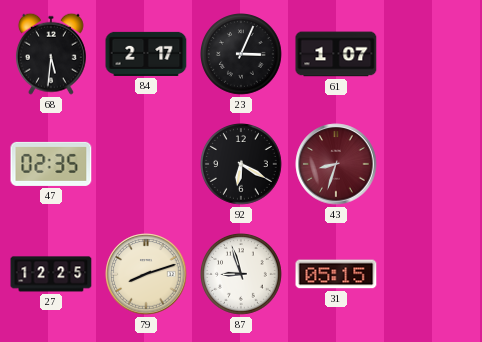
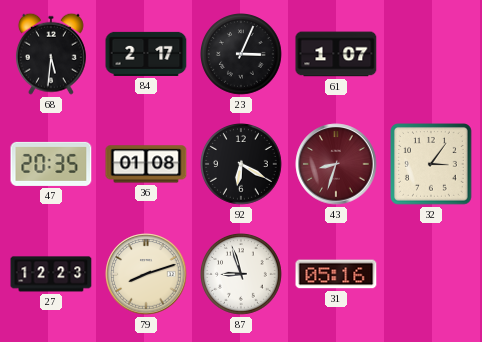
47: 02:35 -> 20:35 (51, 164)
36: none -> 01:08 (146, 164)
32: none -> 3:06 (432, 165)
27: 12:25 -> 12:23 (51, 274)
31: 05:15 -> 05:16 (336, 274)
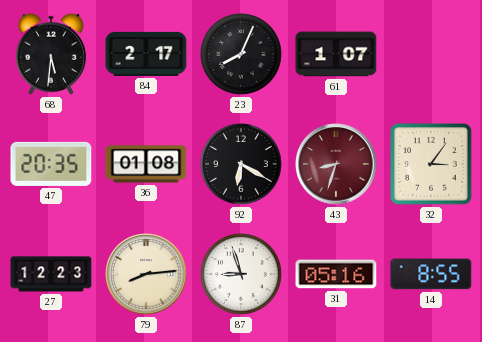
23: 3:04 -> 8:04 (242, 55)
79: 8:12 -> 8:14 (146, 274)
14: none -> 8:55 (431, 274)
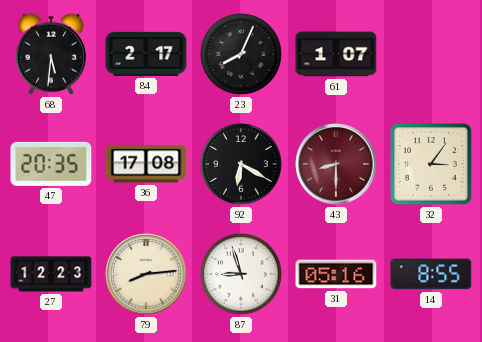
36: 01:08 -> 17:08 (146, 164)
43: 8:33 -> 8:30 (336, 164)
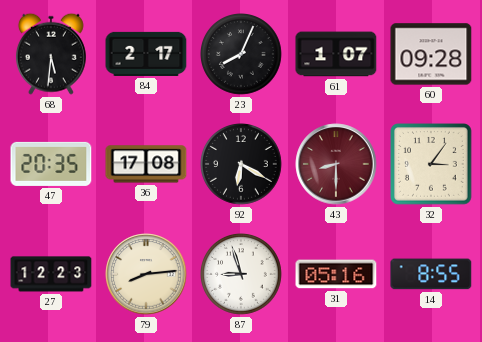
60: none -> 09:28 (431, 54)
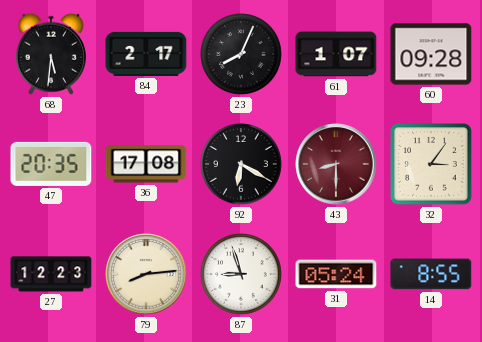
31: 05:16 -> 05:24 (336, 274)
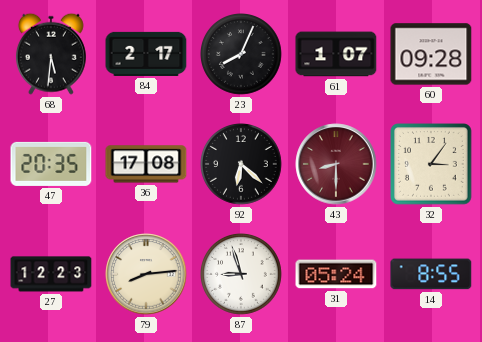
92: 6:20 -> 6:22 (242, 165)
